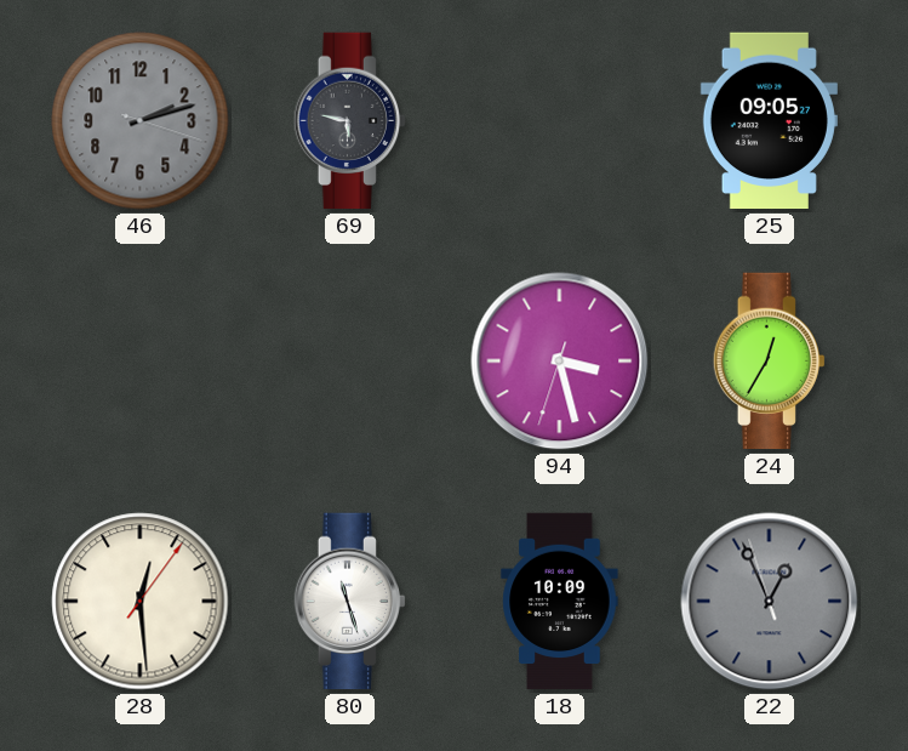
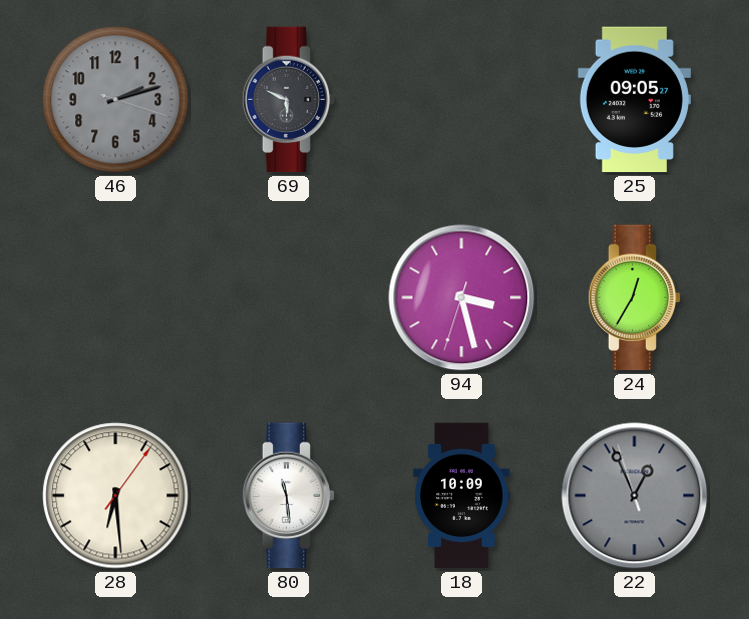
69: 5:47 -> 5:49 (288, 100)
28: 12:29 -> 6:29 (116, 496)
80: 11:27 -> 11:29 (288, 496)
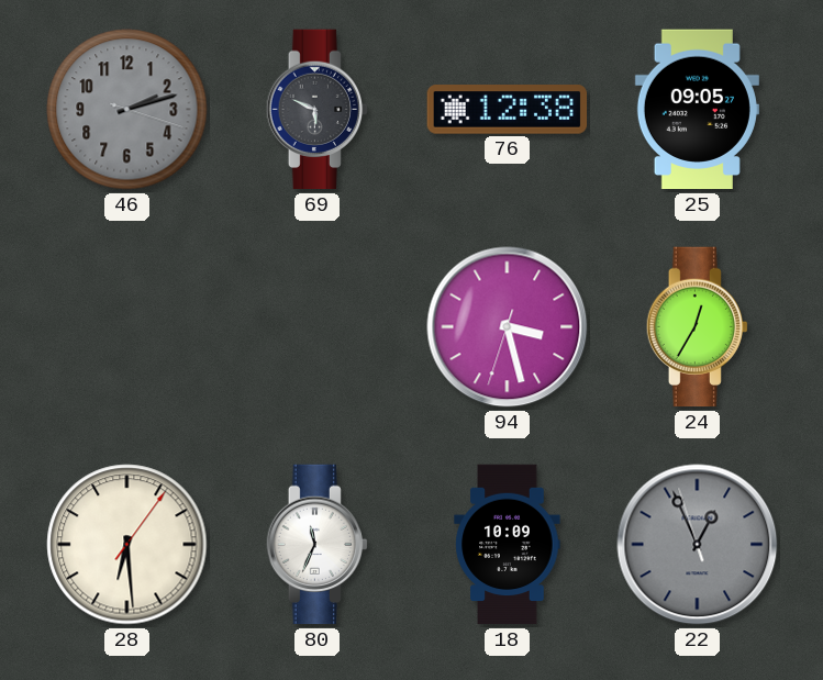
76: none -> 12:38 (508, 110)
80: 11:29 -> 11:34 (316, 545)
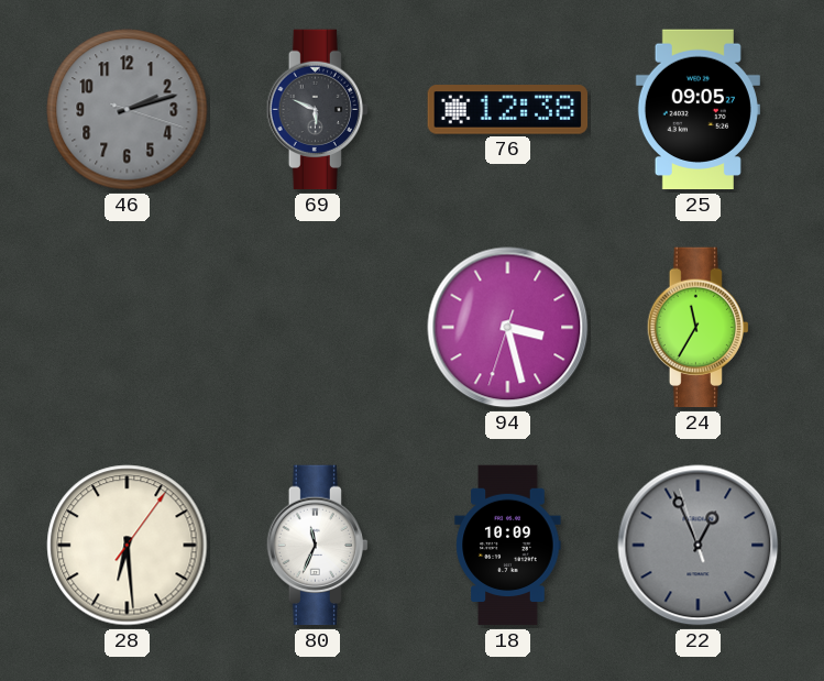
24: 12:35 -> 11:35 (697, 328)
